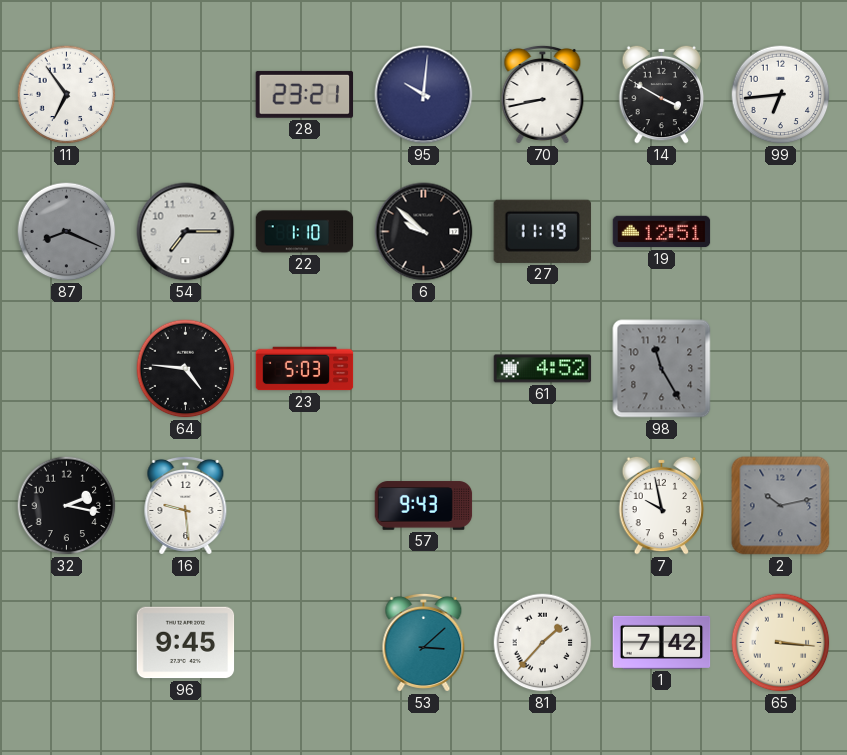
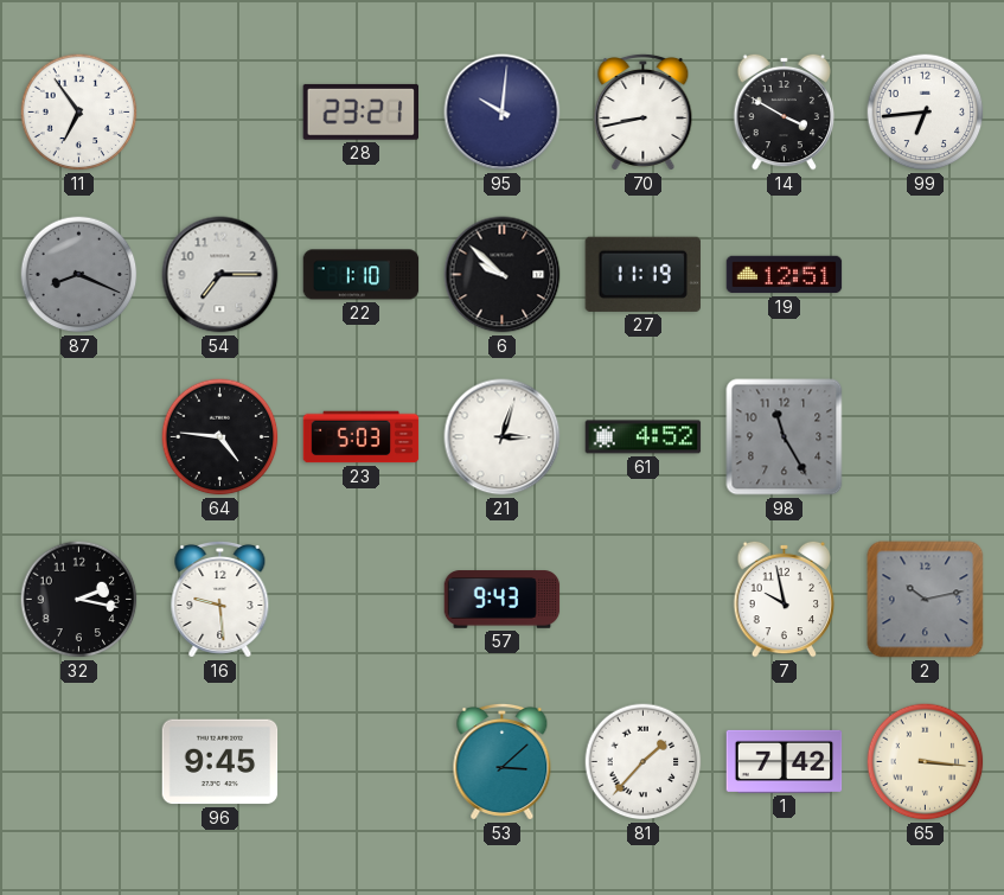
21: none -> 3:03 (503, 437)
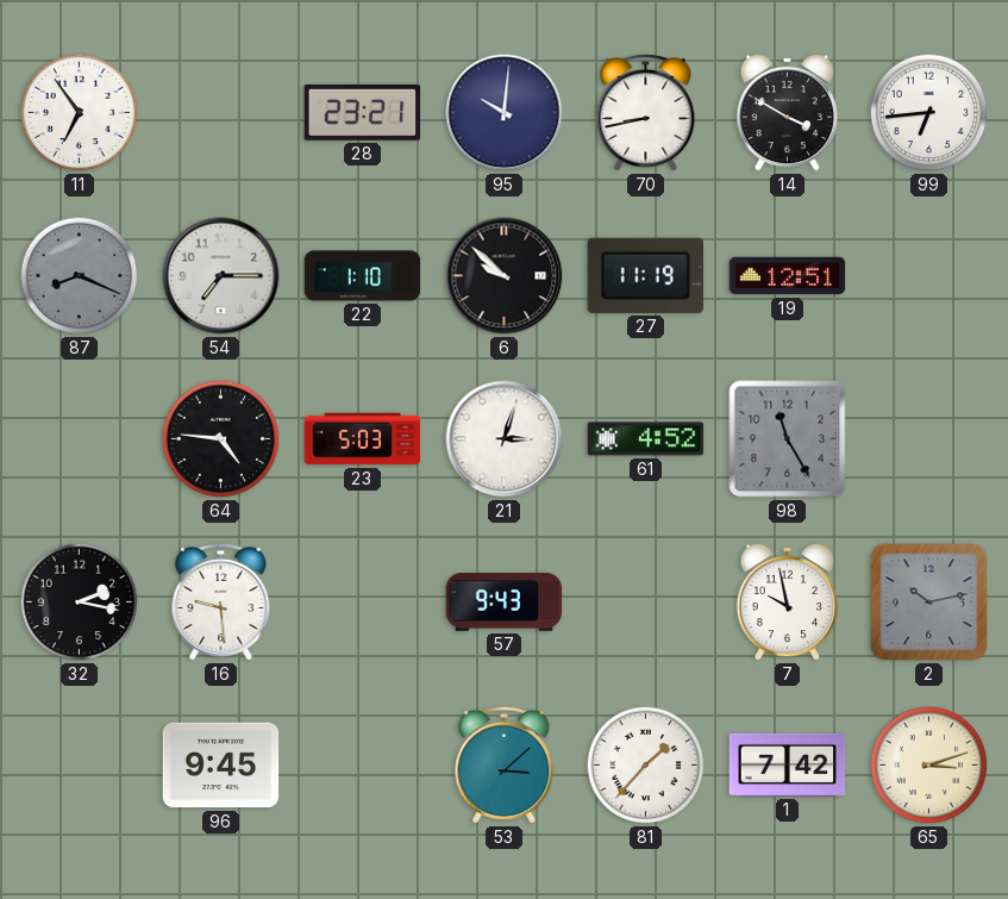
65: 3:16 -> 3:12 (929, 766)
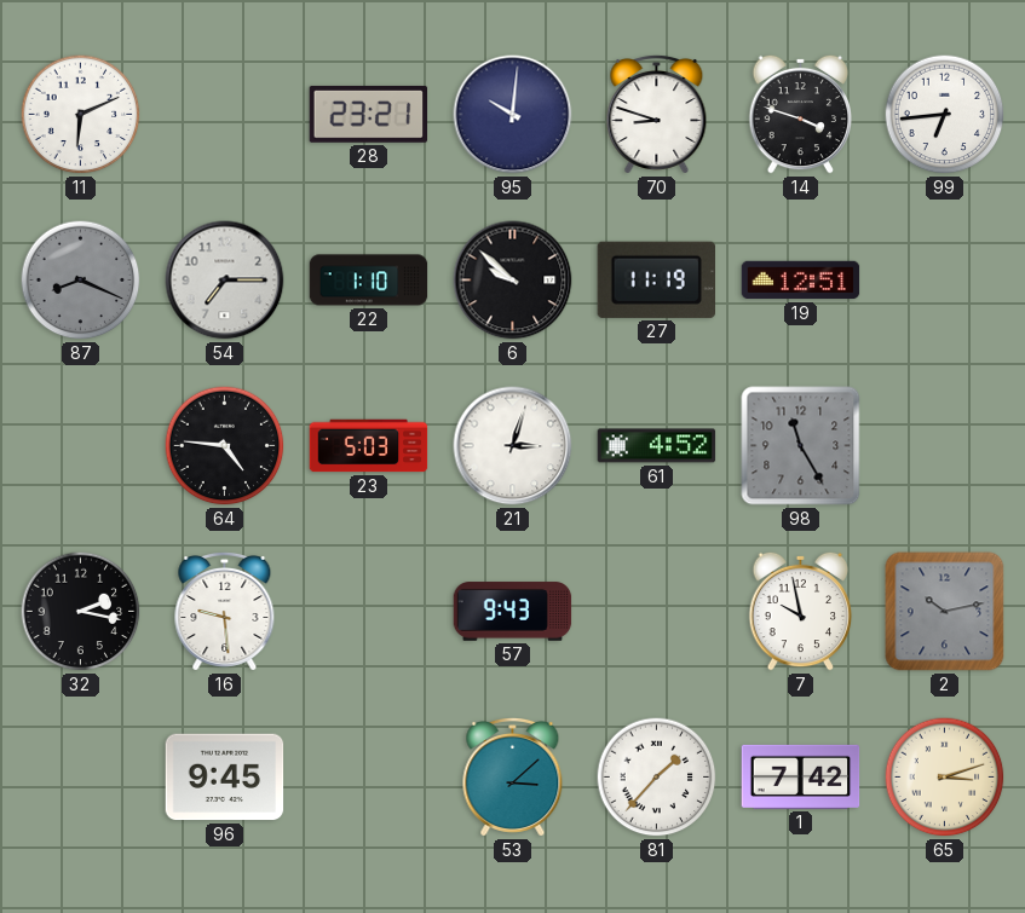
11: 6:54 -> 6:11 (81, 115)
70: 8:43 -> 8:48 (657, 114)
14: 3:50 -> 3:48 (801, 114)
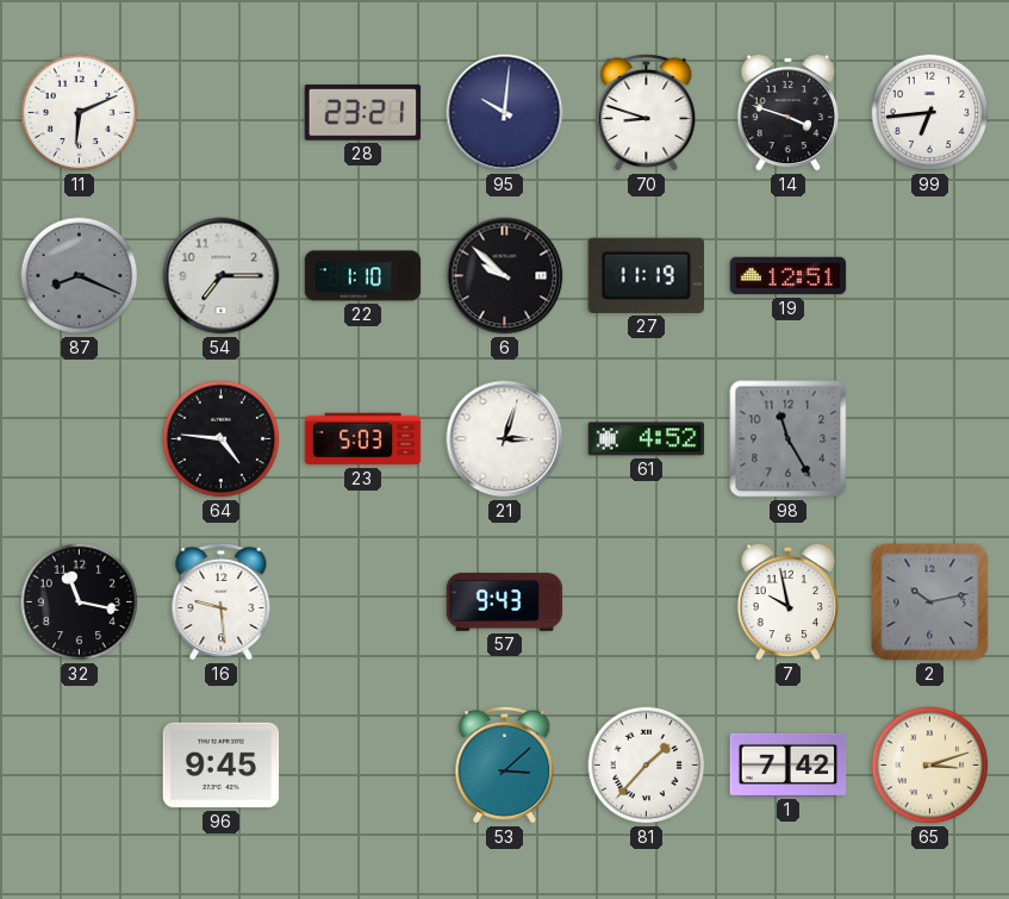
32: 2:17 -> 11:17 (80, 603)
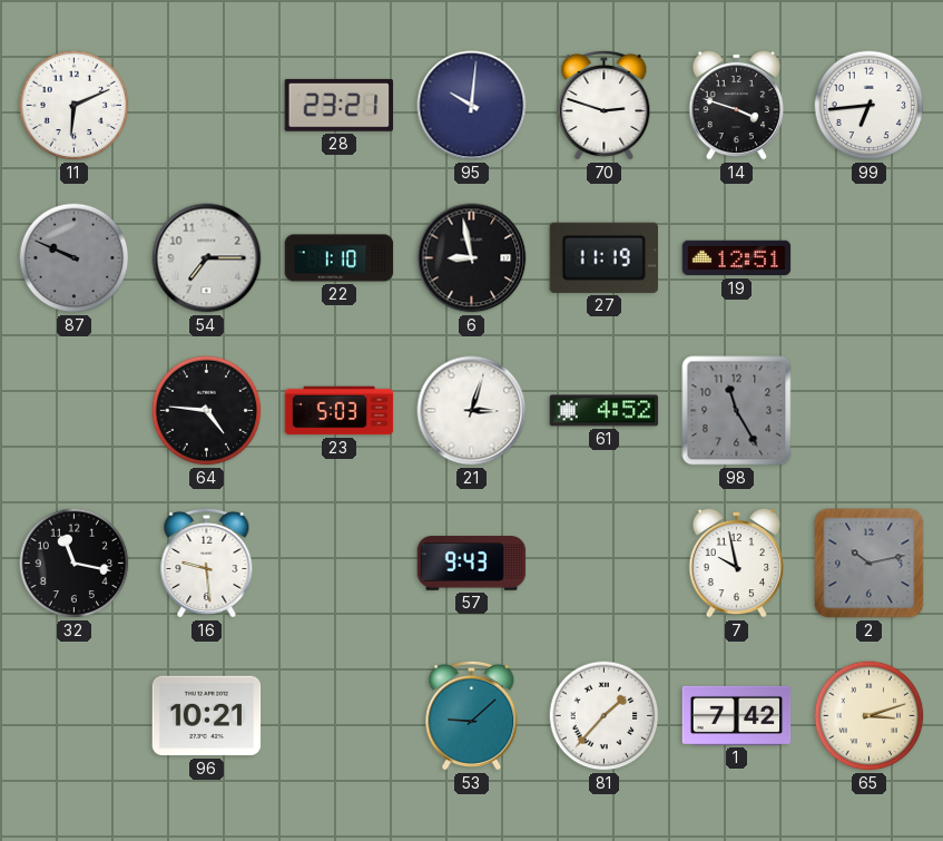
70: 8:48 -> 2:48 (605, 105)
87: 8:19 -> 9:49 (75, 258)
6: 9:52 -> 8:58 (472, 258)
96: 9:45 -> 10:21 (207, 716)
53: 3:08 -> 9:08 (472, 715)
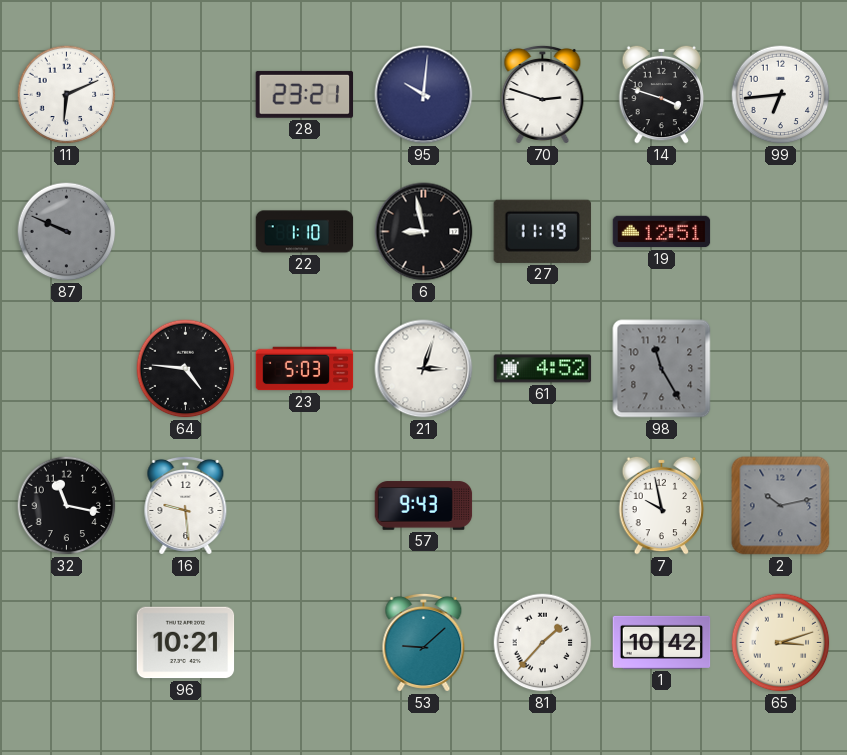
54: 7:15 -> none (207, 258)
1: 7:42 -> 10:42 (662, 642)
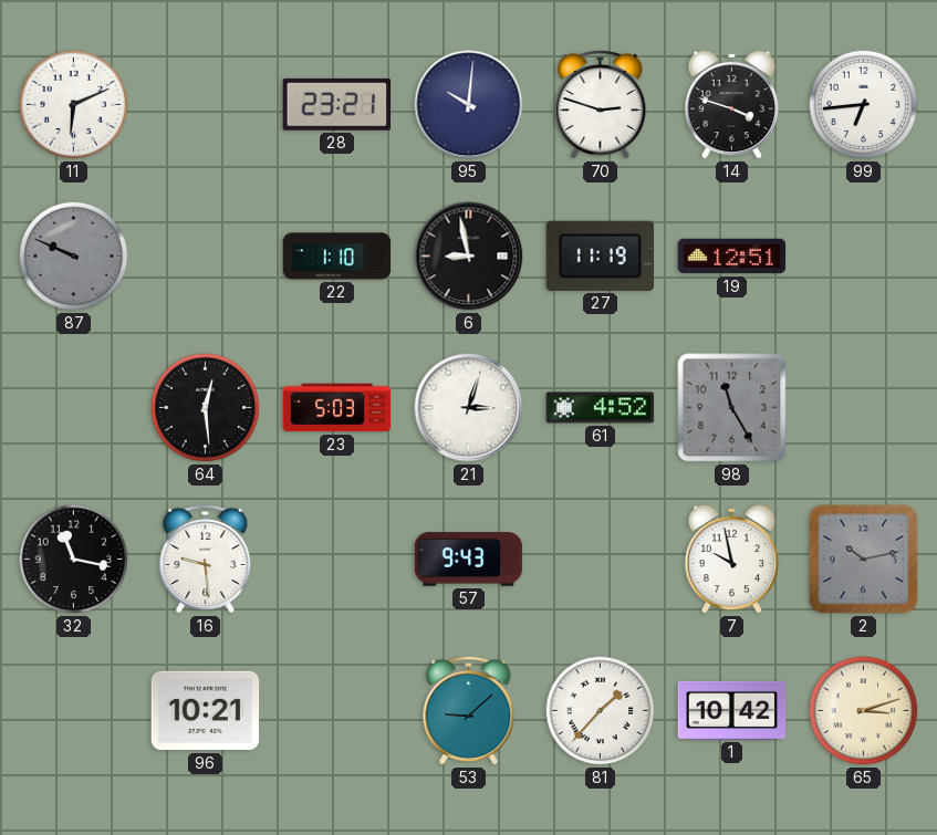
64: 4:46 -> 12:29 (206, 408)
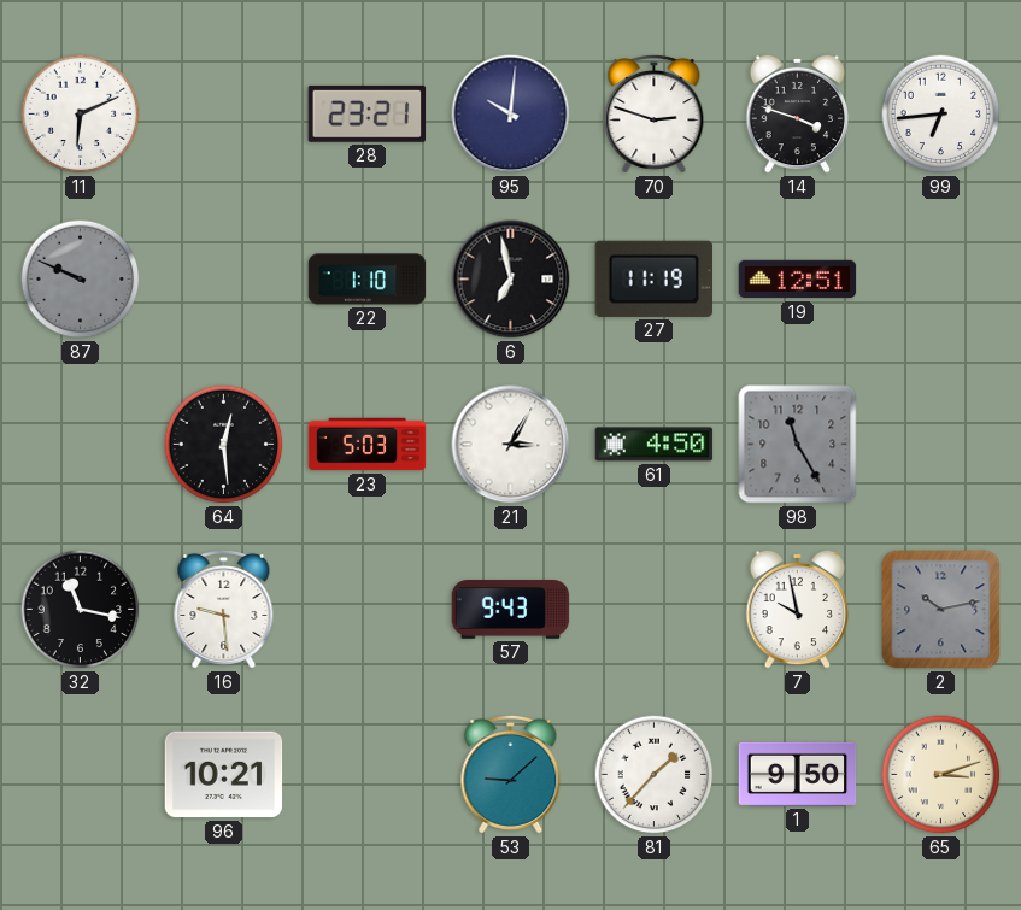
6: 8:58 -> 6:58 (511, 280)
21: 3:03 -> 3:05 (511, 445)
61: 4:52 -> 4:50 (655, 445)
1: 10:42 -> 9:50 (798, 774)
